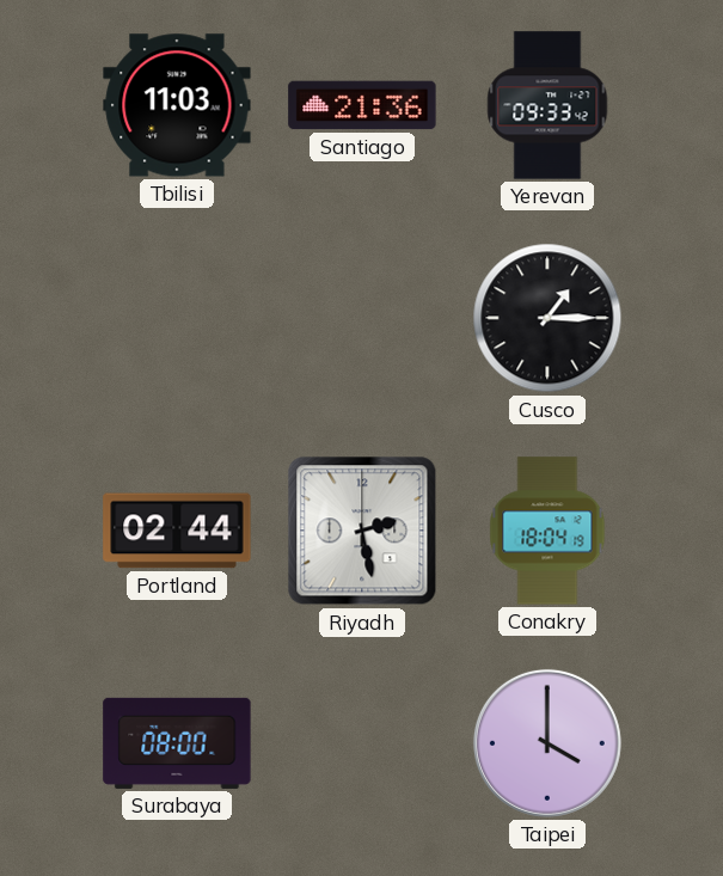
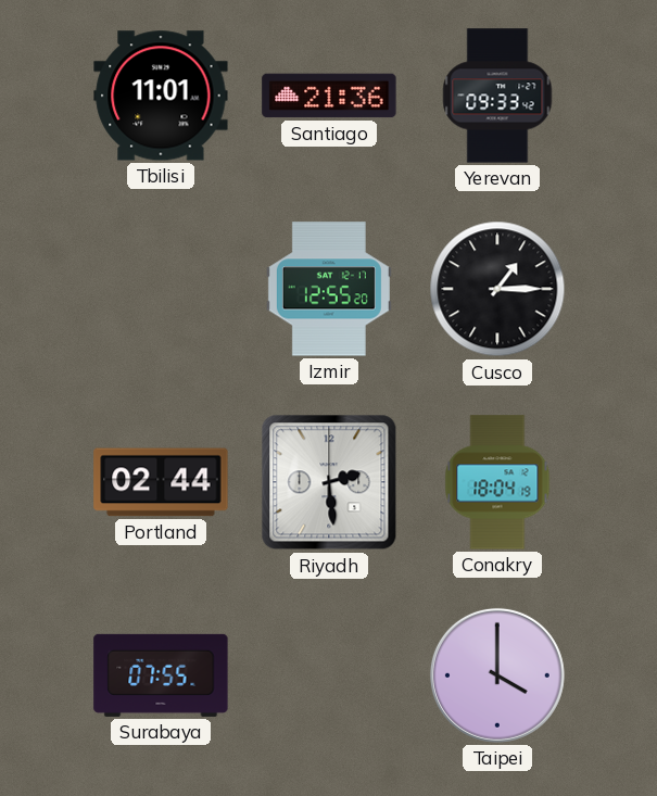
Tbilisi: 11:03 -> 11:01 (161, 96)
Izmir: none -> 12:55 (329, 289)
Riyadh: 2:28 -> 2:29 (329, 482)
Surabaya: 08:00 -> 07:55 (161, 675)
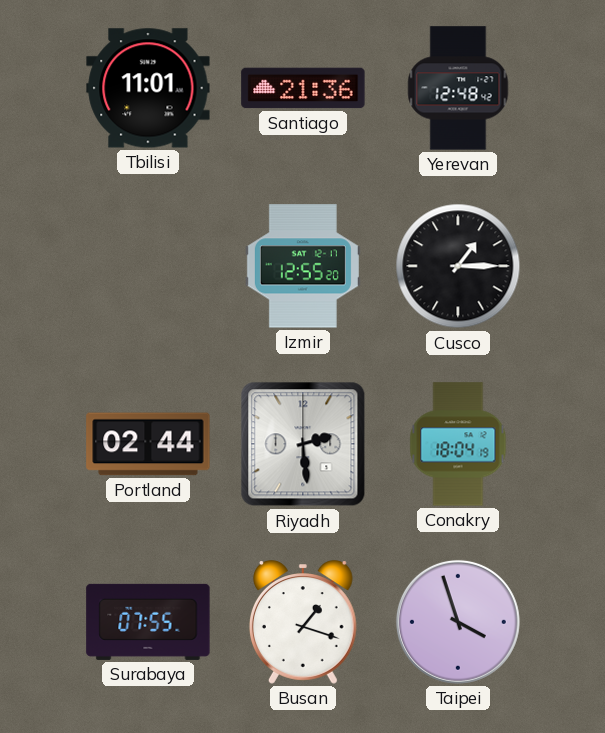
Yerevan: 09:33 -> 12:48 (458, 88)
Busan: none -> 1:18 (303, 622)
Taipei: 4:00 -> 3:57 (458, 622)
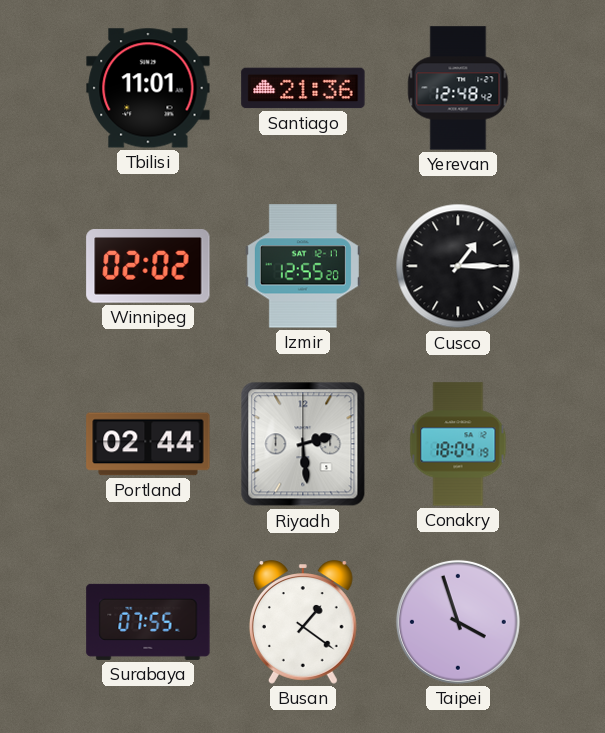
Winnipeg: none -> 02:02 (148, 266)
Busan: 1:18 -> 1:21 (303, 622)
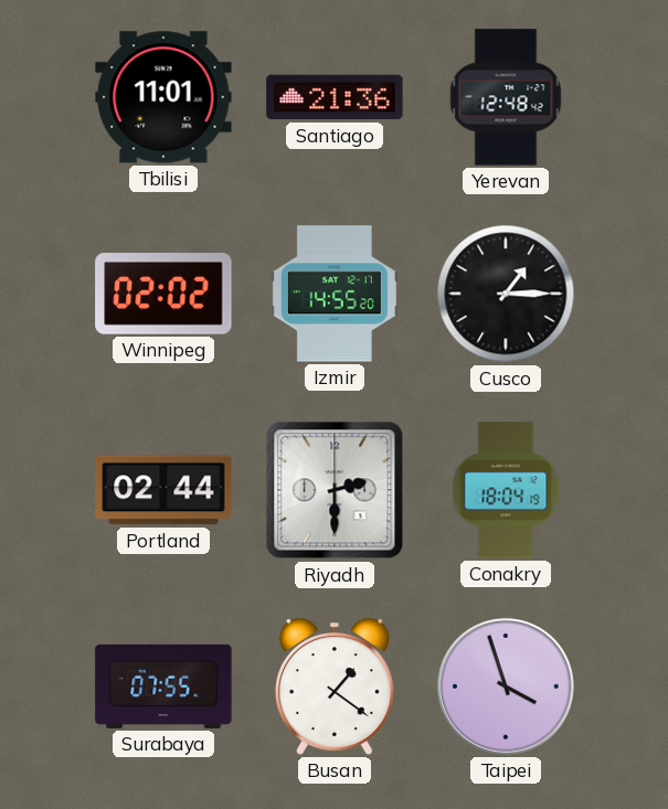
Izmir: 12:55 -> 14:55 (335, 294)
Riyadh: 2:29 -> 2:30 (335, 490)
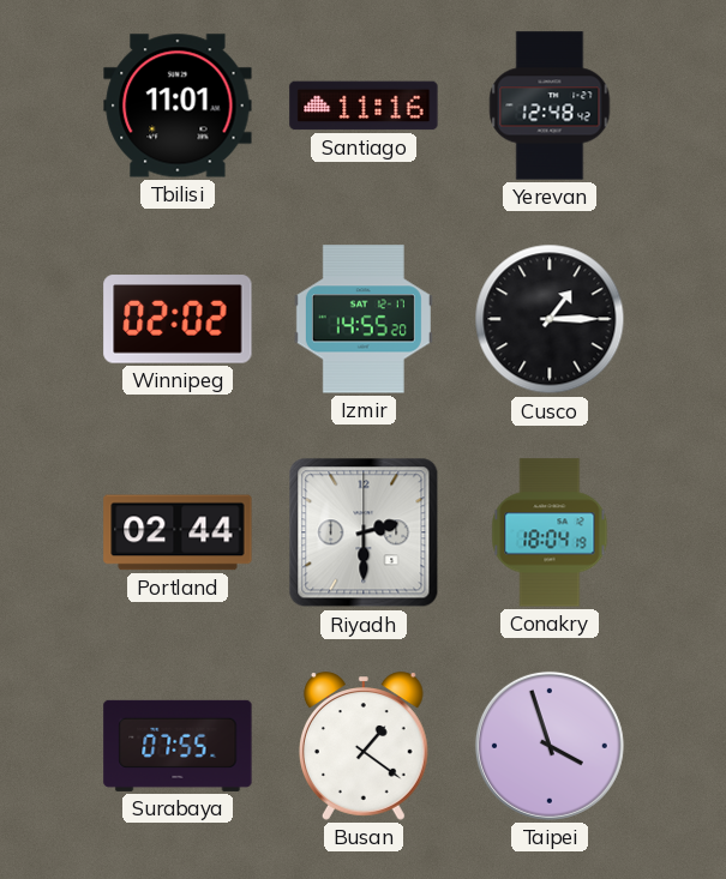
Santiago: 21:36 -> 11:16 (364, 106)
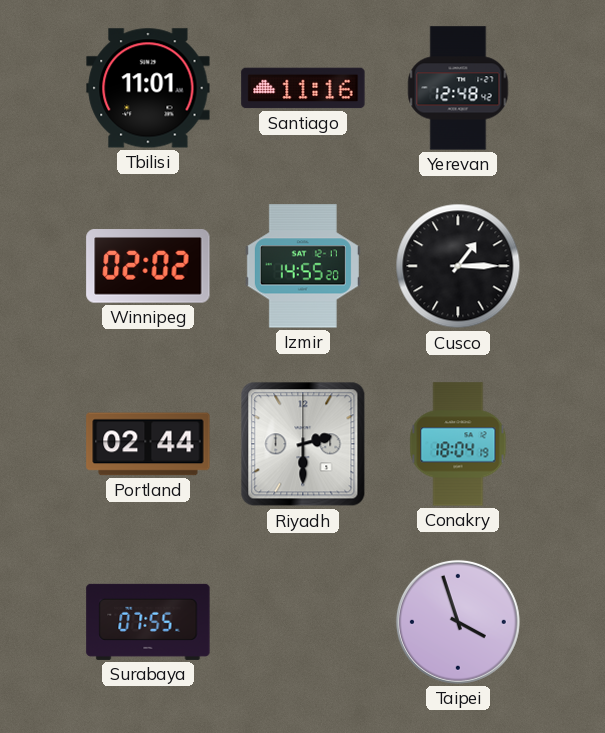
Busan: 1:21 -> none (364, 746)
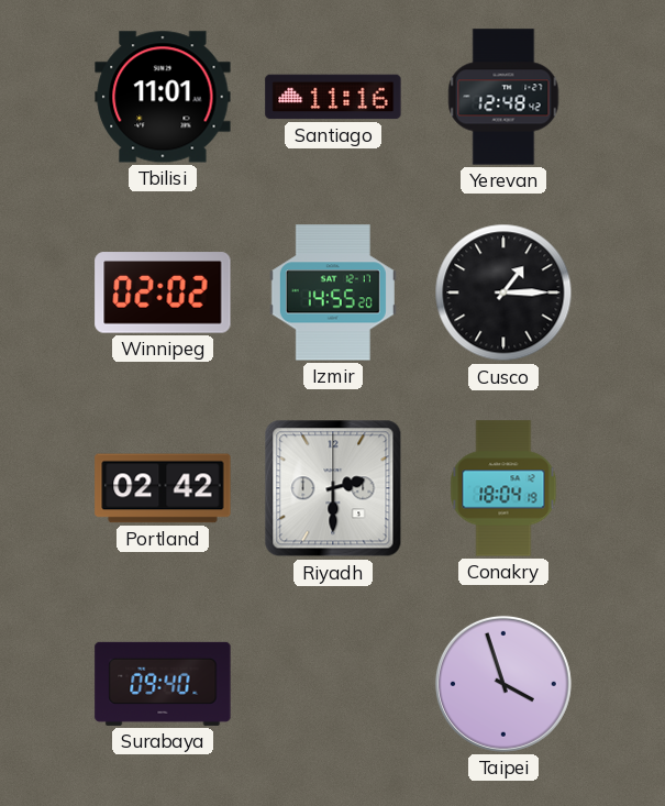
Portland: 02:44 -> 02:42 (163, 488)
Surabaya: 07:55 -> 09:40 (163, 684)
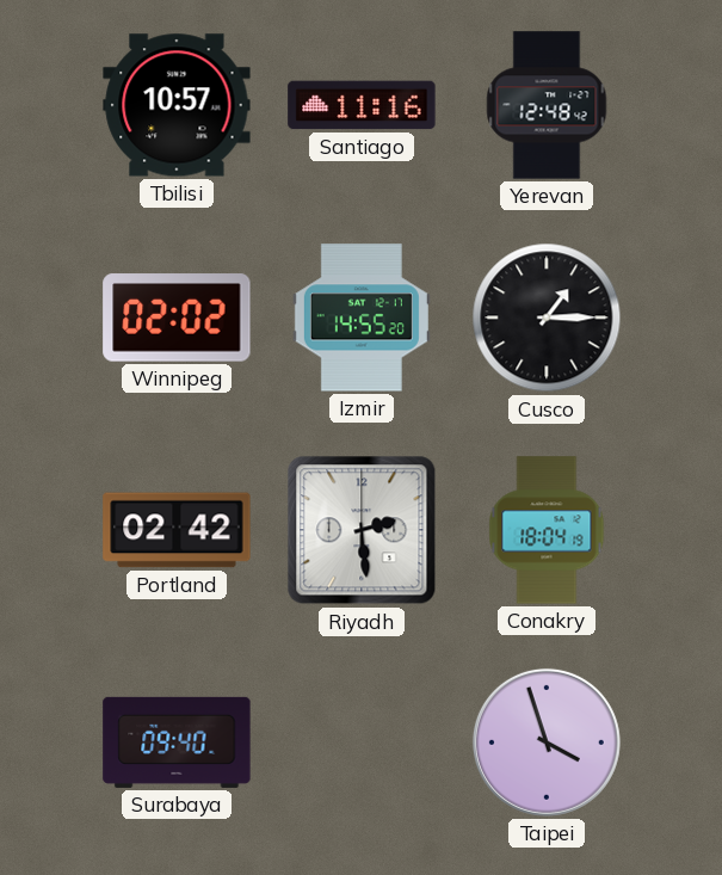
Tbilisi: 11:01 -> 10:57 (177, 105)
Riyadh: 2:30 -> 2:29 (362, 530)
